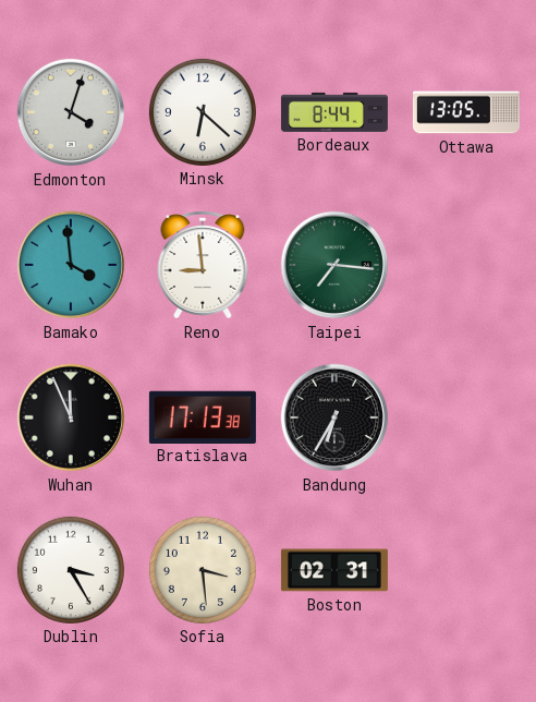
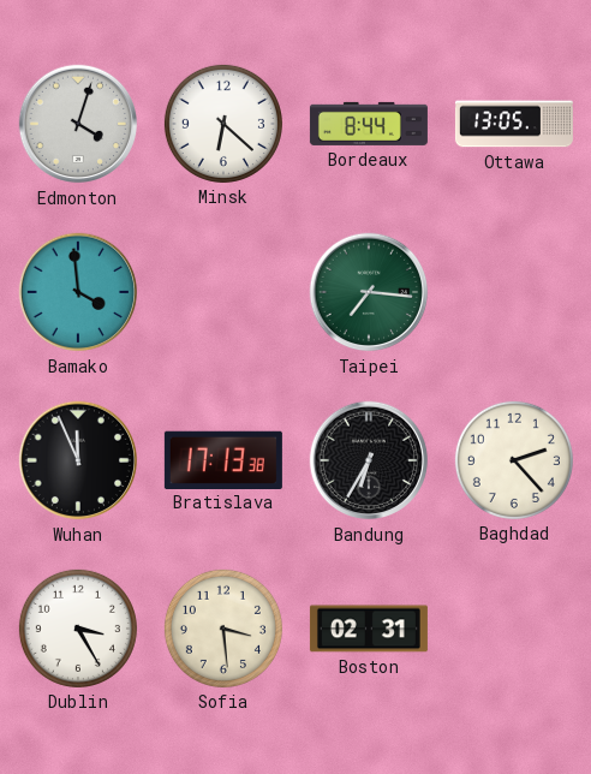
Reno: 8:59 -> none (203, 265)
Baghdad: none -> 2:23 (514, 460)
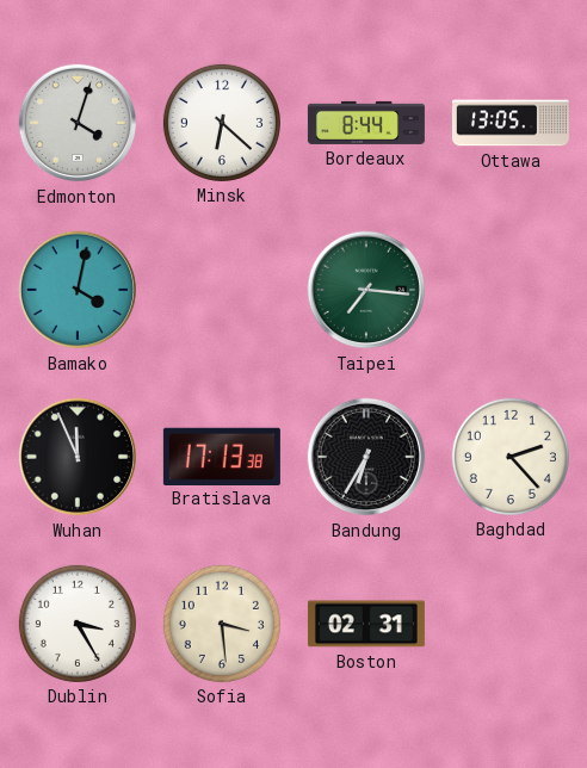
Bamako: 3:59 -> 4:02 (78, 290)
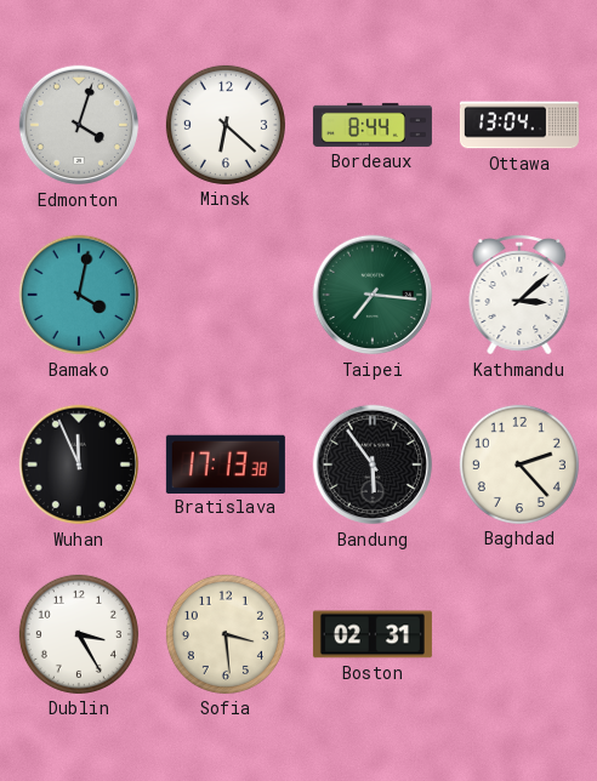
Ottawa: 13:05 -> 13:04 (519, 125)
Kathmandu: none -> 3:08 (519, 295)
Bandung: 6:35 -> 5:54 (373, 464)
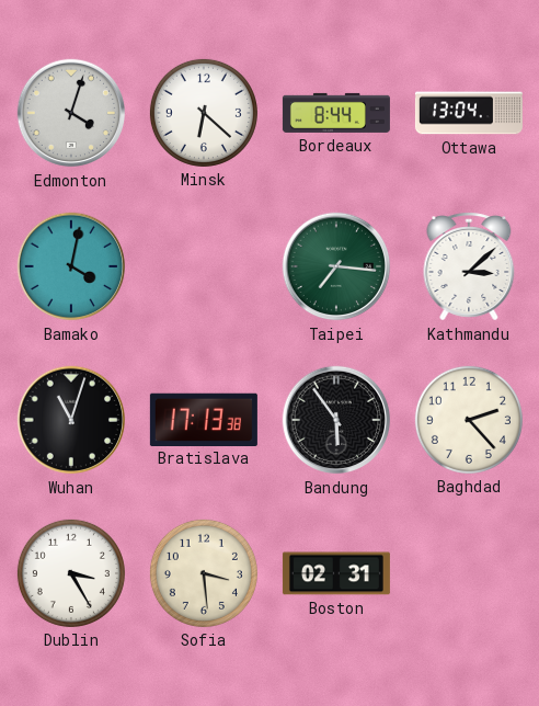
Wuhan: 11:56 -> 11:03 (71, 420)
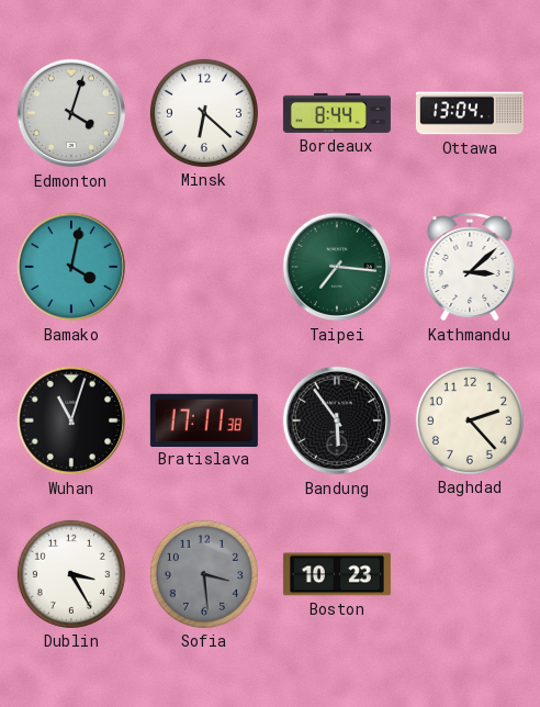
Bratislava: 17:13 -> 17:11 (204, 419)
Sofia dial: cream -> grey (204, 574)
Boston: 02:31 -> 10:23 (337, 574)
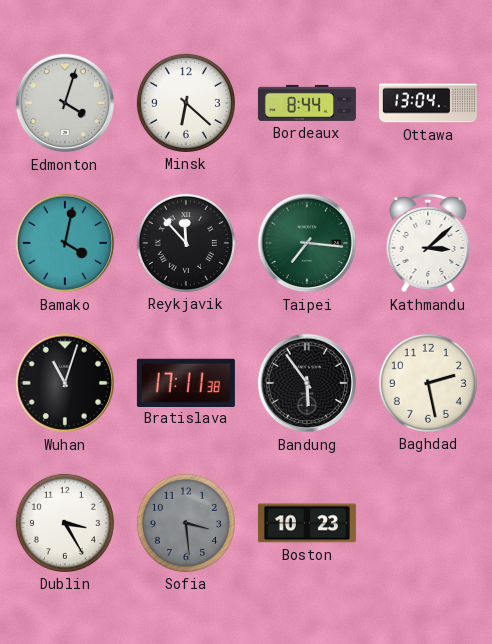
Reykjavik: none -> 11:53 (186, 243)
Baghdad: 2:23 -> 2:28 (428, 383)
